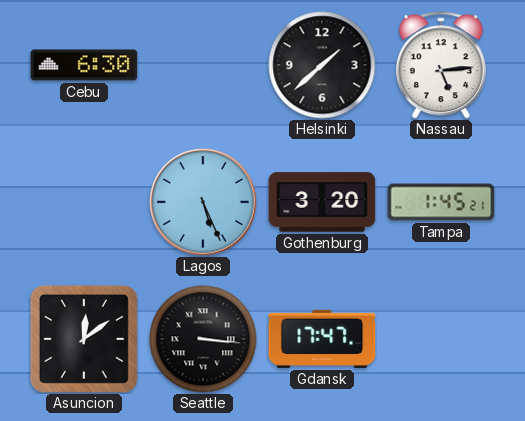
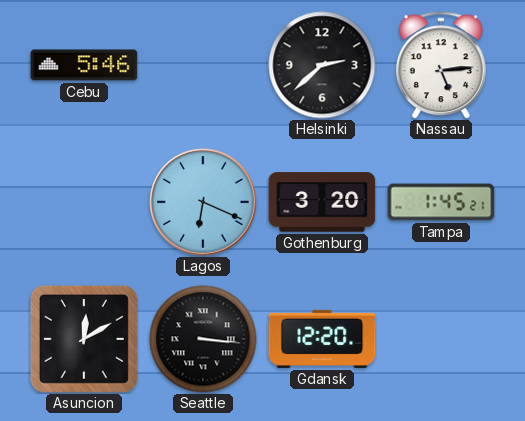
Cebu: 6:30 -> 5:46 (84, 65)
Helsinki: 1:38 -> 2:38 (322, 65)
Lagos: 5:26 -> 6:19 (203, 202)
Asuncion: 12:09 -> 12:10 (84, 339)
Gdansk: 17:47 -> 12:20 (322, 339)
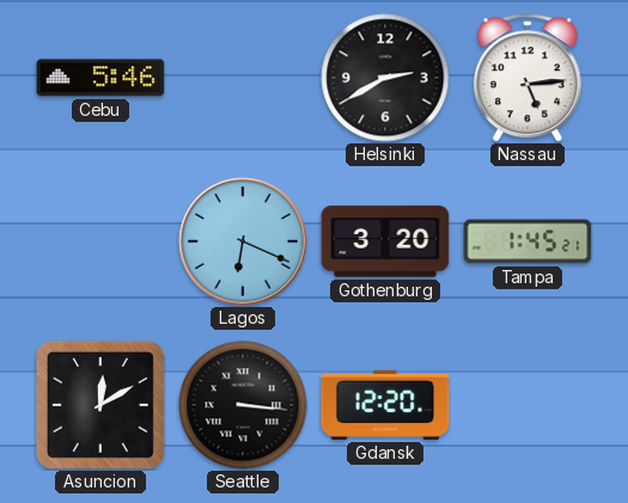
Helsinki: 2:38 -> 2:40 (385, 78)
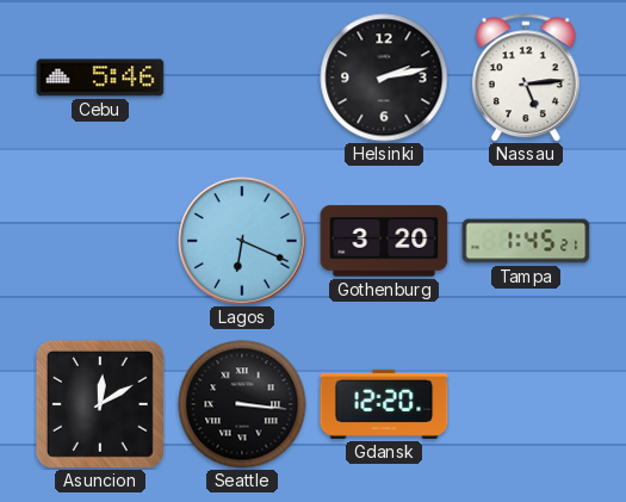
Helsinki: 2:40 -> 2:13 (384, 78)
